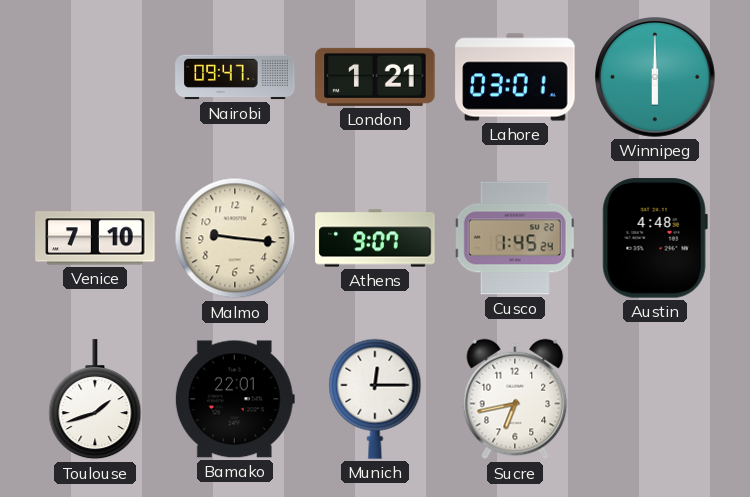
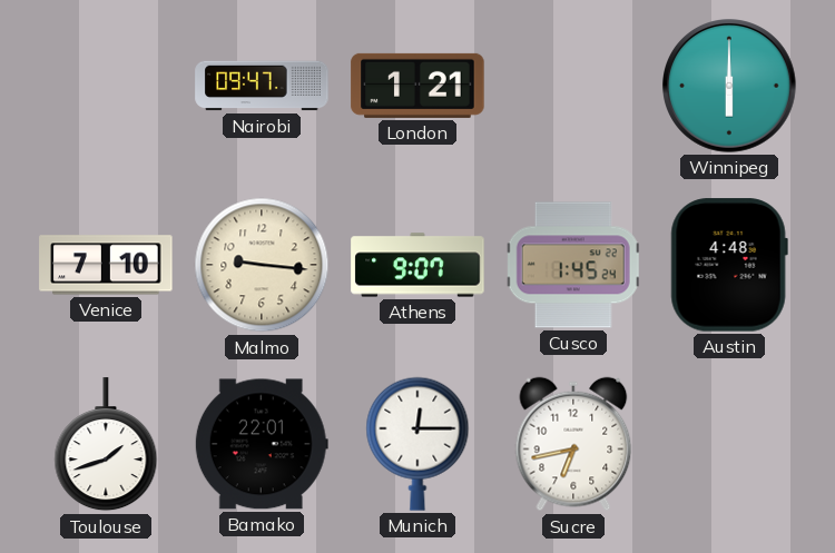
Lahore: 03:01 -> none (515, 77)
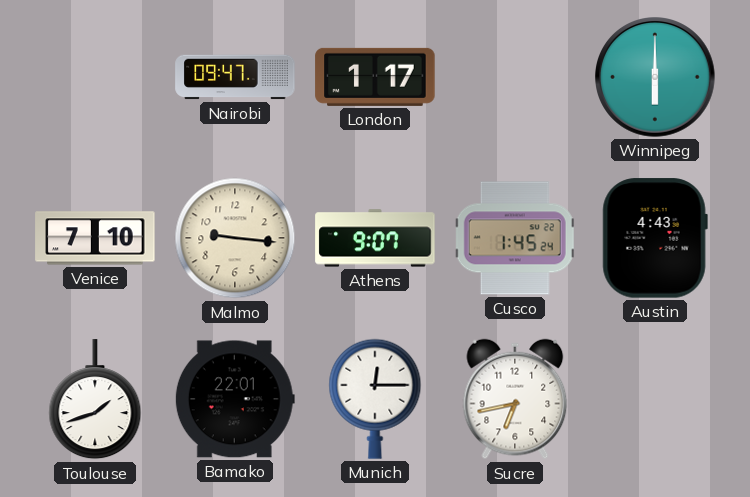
London: 1:21 -> 1:17 (375, 77)
Austin: 4:48 -> 4:43 (655, 238)
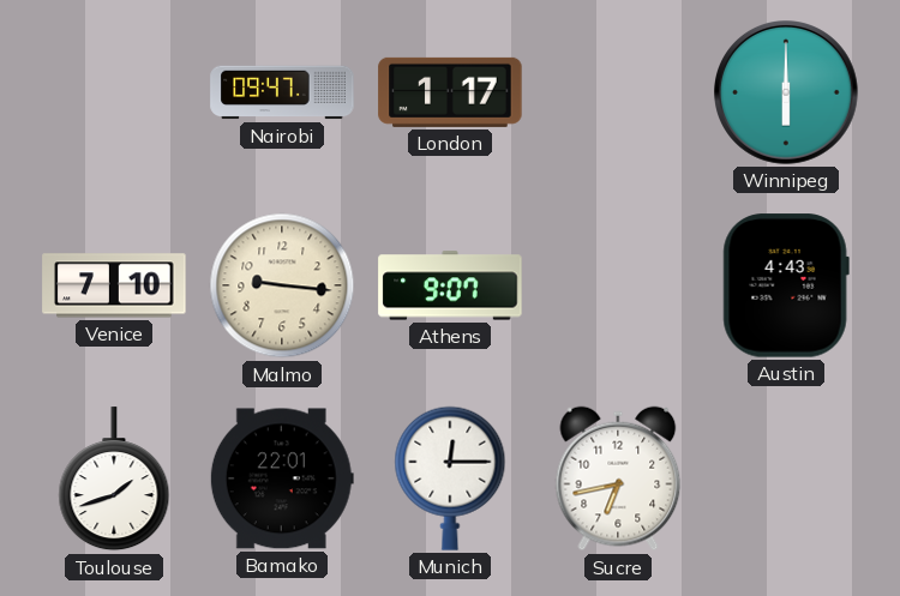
Cusco: 1:45 -> none (515, 238)
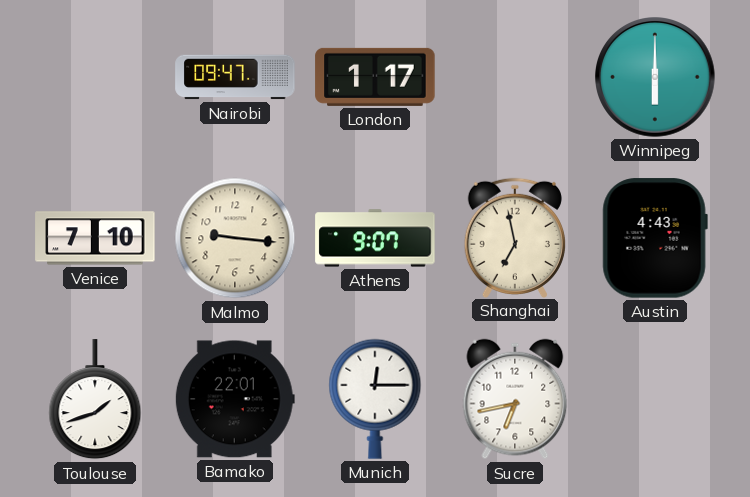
Shanghai: none -> 6:58 (515, 237)
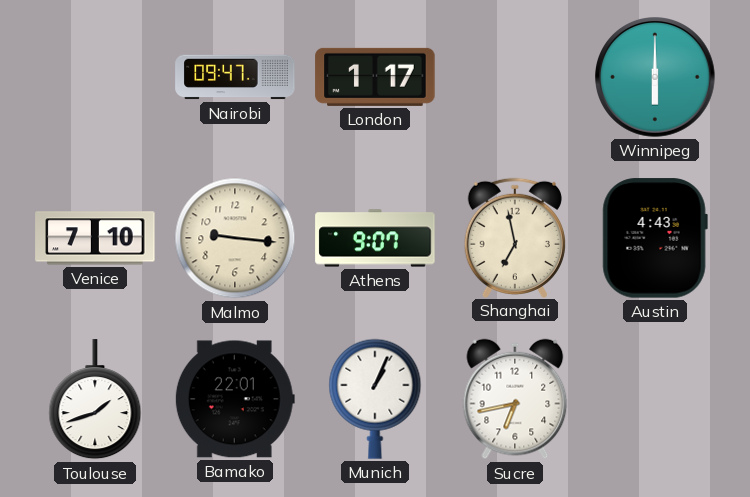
Munich: 12:15 -> 1:04 (375, 399)
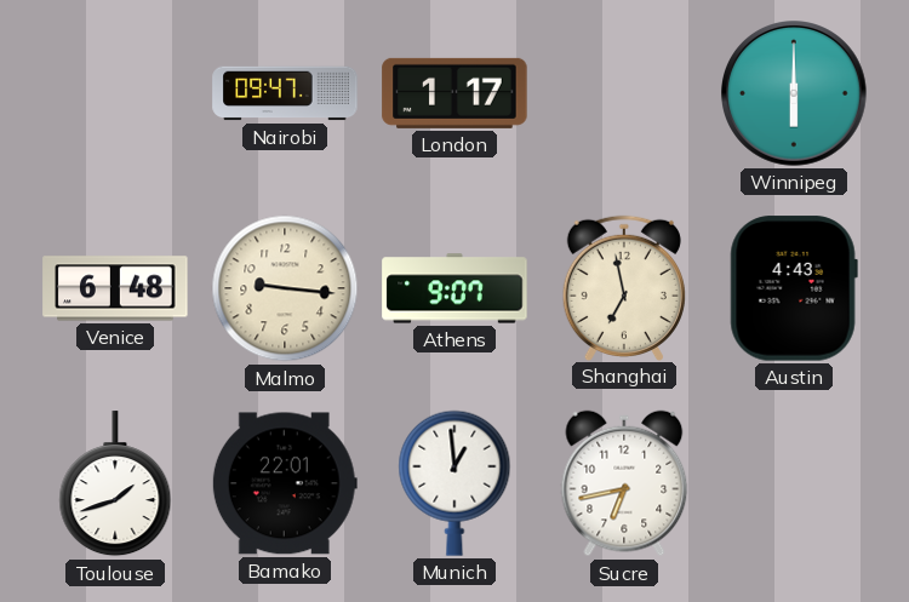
Venice: 7:10 -> 6:48 (115, 288)
Munich: 1:04 -> 12:59 (454, 483)
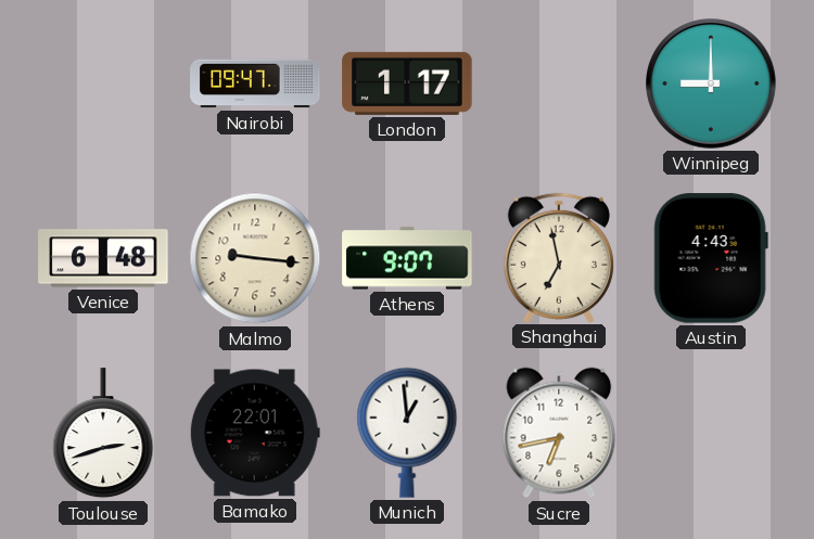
Winnipeg: 6:00 -> 9:00 (712, 85)
Toulouse: 1:42 -> 2:42 (103, 434)
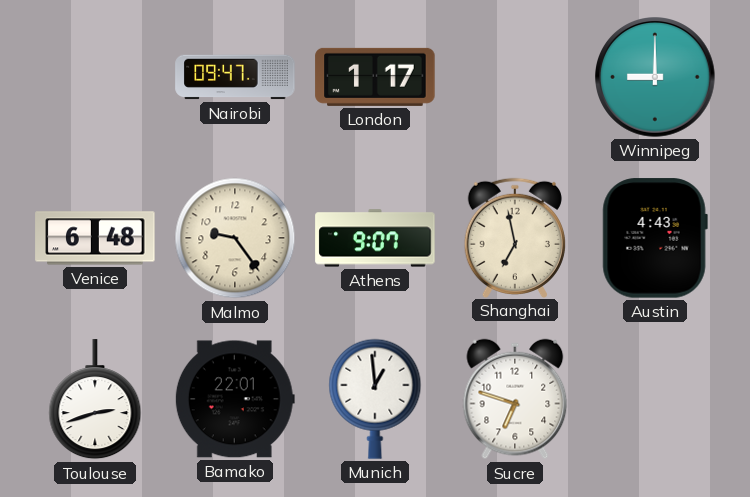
Malmo: 9:16 -> 9:24 (235, 238)
Sucre: 6:43 -> 6:48 (515, 399)
